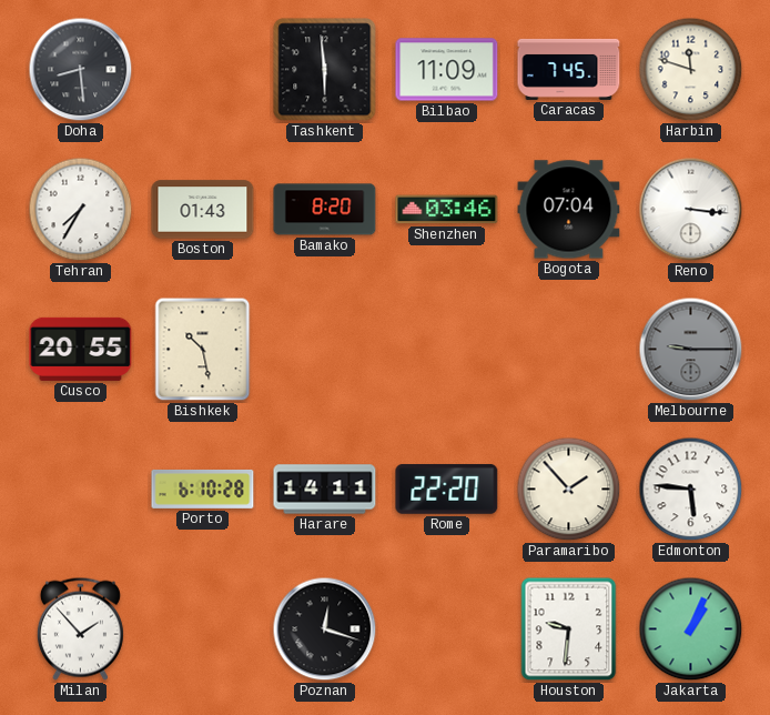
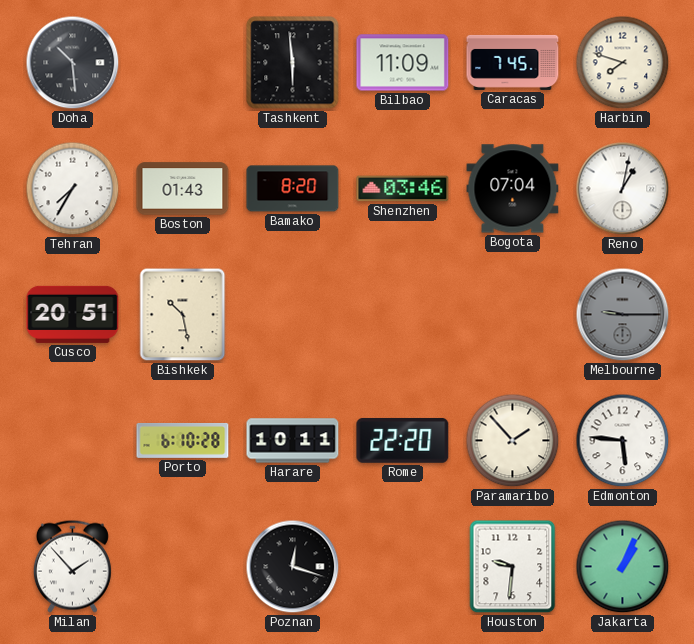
Doha: 8:29 -> 10:29 (73, 63)
Harbin: 11:48 -> 7:48 (623, 63)
Reno: 3:16 -> 1:02 (623, 189)
Cusco: 20:55 -> 20:51 (73, 314)
Harare: 14:11 -> 10:11 (293, 441)
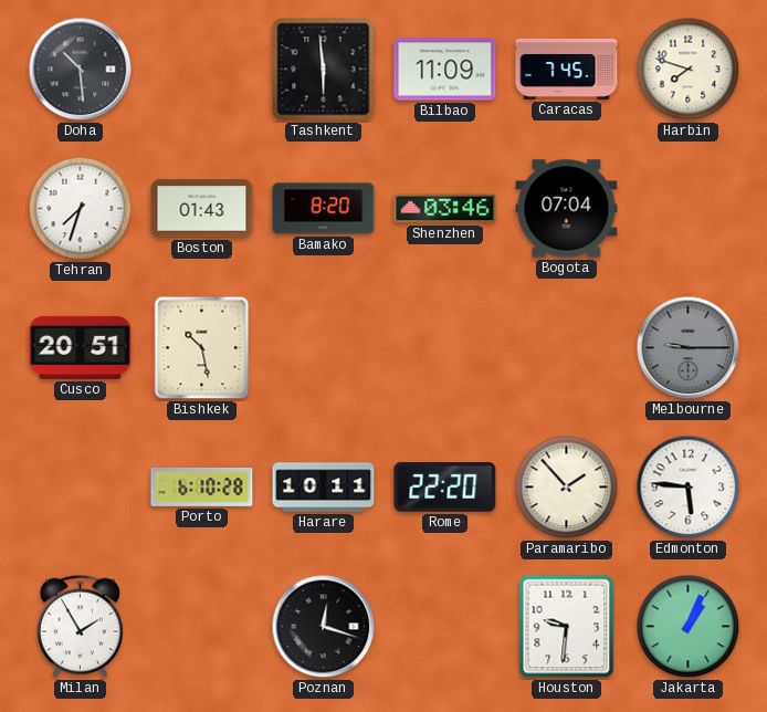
Tehran: 7:35 -> 7:33 (81, 209)
Reno: 1:02 -> none (623, 189)
Milan: 1:53 -> 1:55 (80, 626)
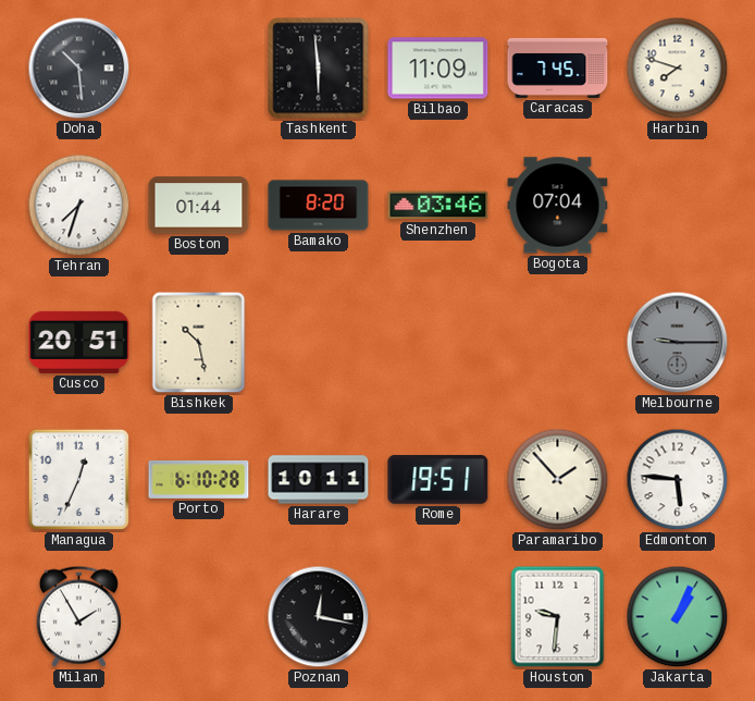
Boston: 01:43 -> 01:44 (199, 206)
Managua: none -> 12:34 (78, 479)
Rome: 22:20 -> 19:51 (438, 479)
Poznan: 12:18 -> 12:17 (319, 617)
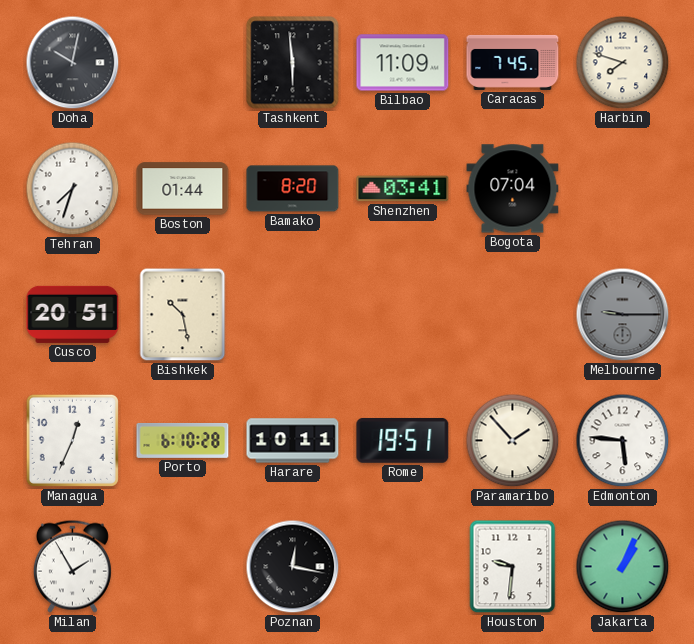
Doha: 10:29 -> 10:02 (73, 63)
Shenzhen: 03:46 -> 03:41 (403, 189)
